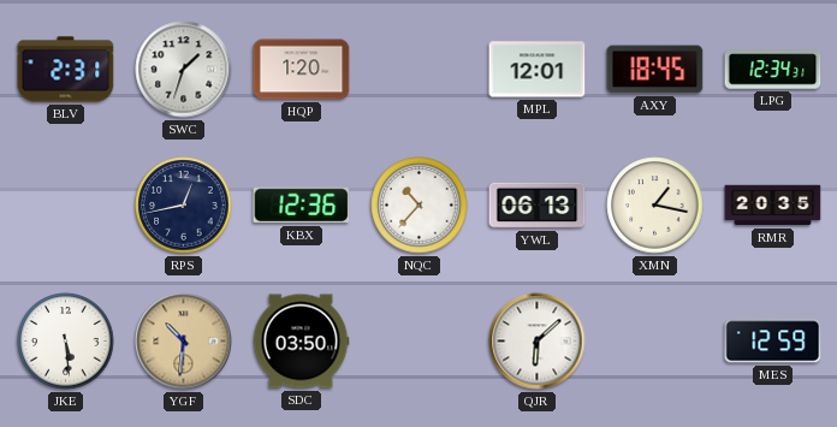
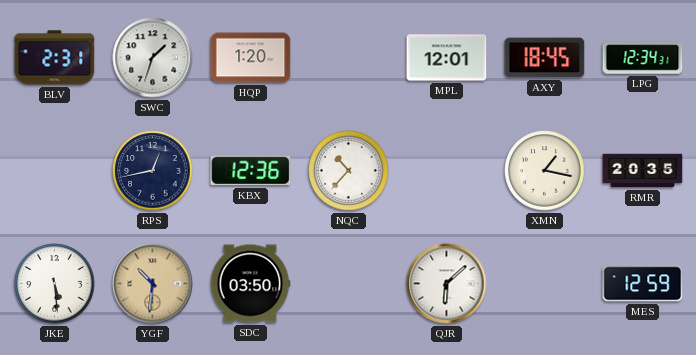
YWL: 06:13 -> none (538, 206)
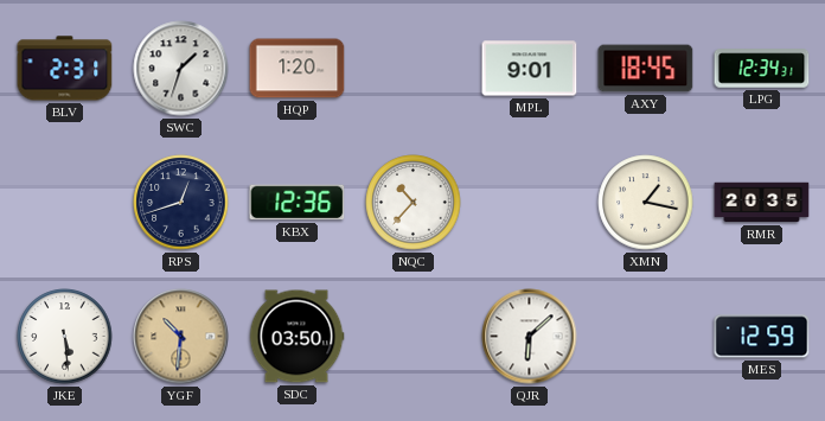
MPL: 12:01 -> 9:01 (530, 69)
RPS: 12:43 -> 12:42 (181, 203)
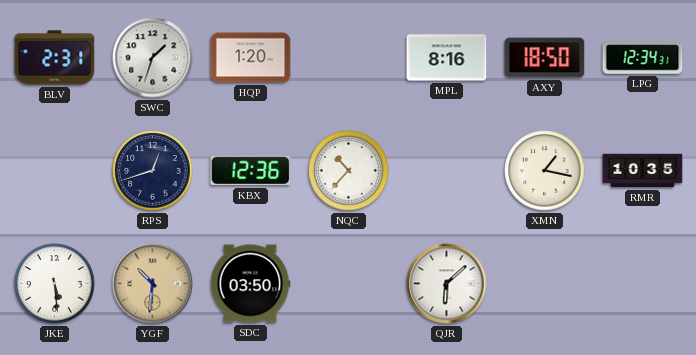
MPL: 9:01 -> 8:16 (447, 58)
AXY: 18:45 -> 18:50 (545, 58)
RMR: 20:35 -> 10:35 (643, 171)
MES: 12:59 -> none (762, 337)
